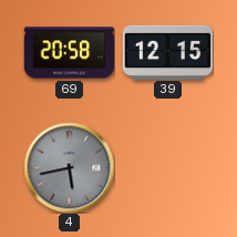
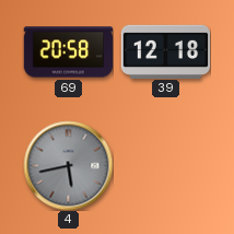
39: 12:15 -> 12:18 (165, 51)
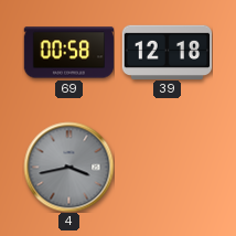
69: 20:58 -> 00:58 (68, 53)
4: 5:43 -> 3:43 (68, 167)
